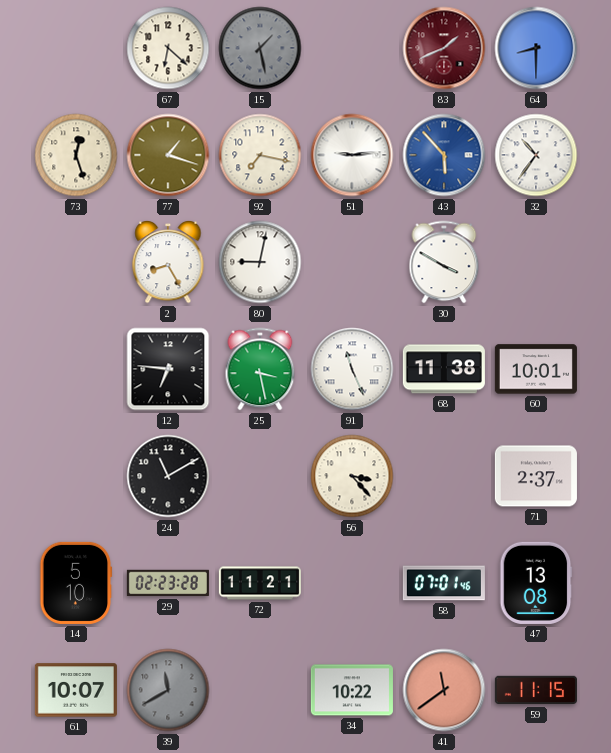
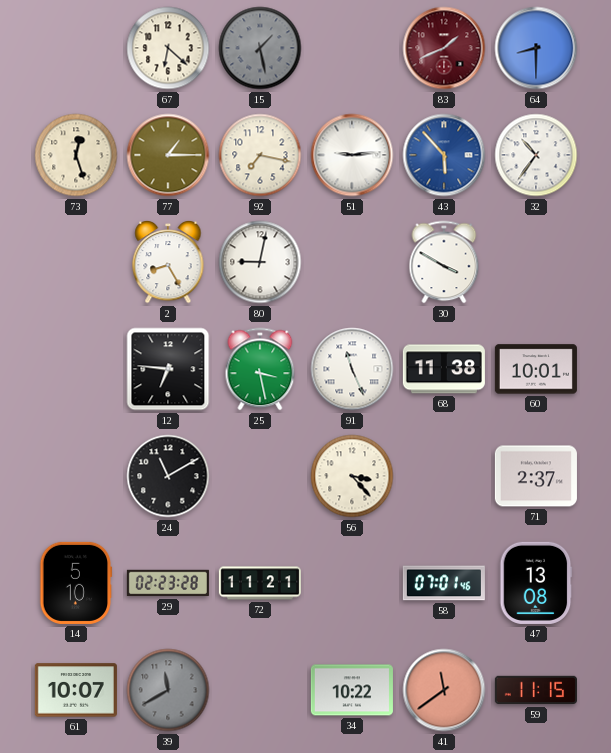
77: 1:18 -> 1:15 (168, 155)
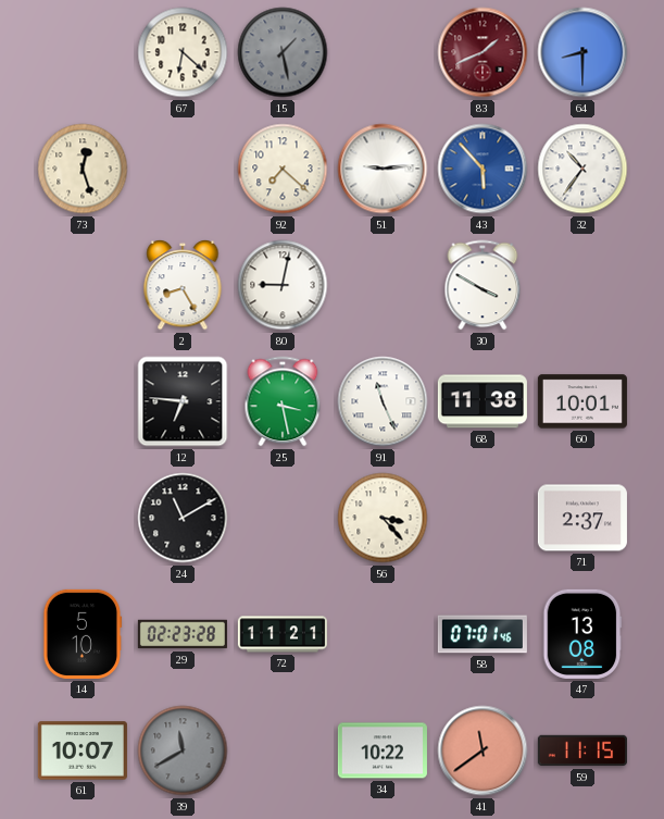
77: 1:15 -> none (168, 155)
92: 7:17 -> 7:22 (283, 169)
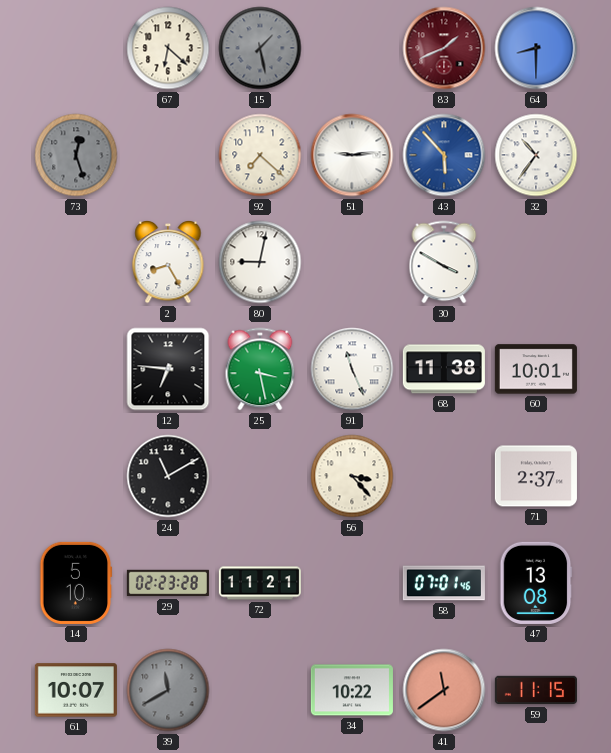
73 dial: cream -> grey (76, 155)
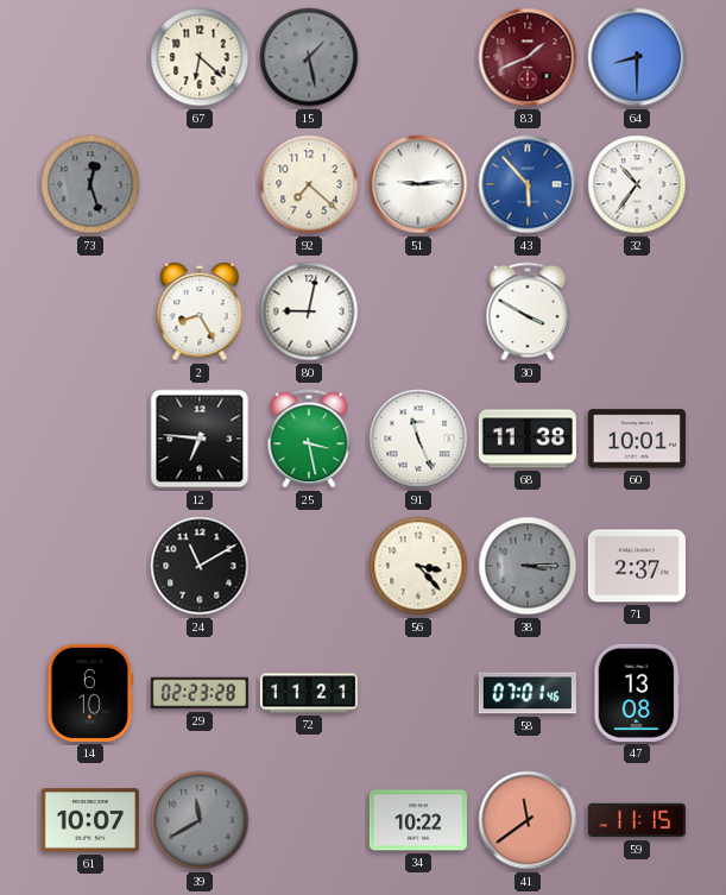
38: none -> 3:15 (528, 566)
14: 5:10 -> 6:10 (90, 693)
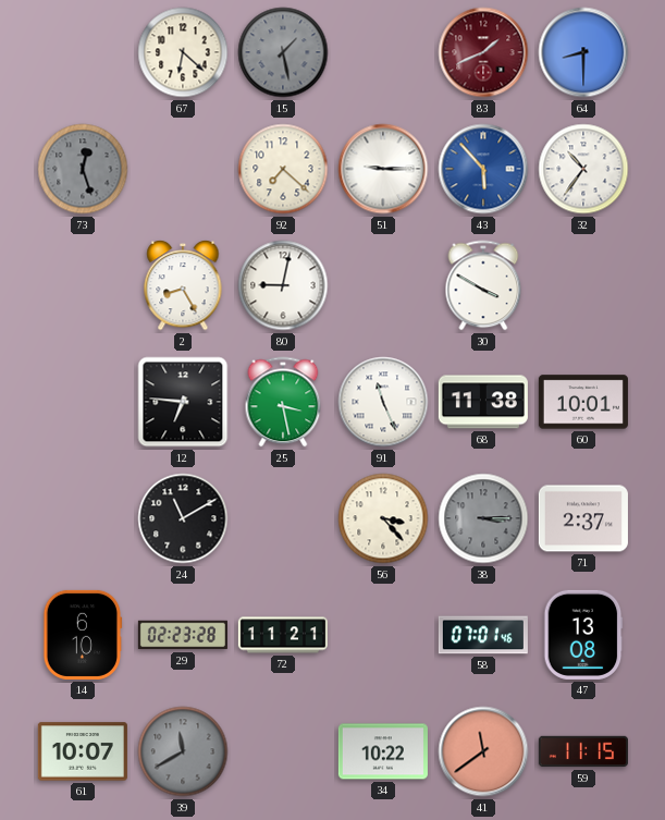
51: 9:14 -> 9:15 (383, 169)
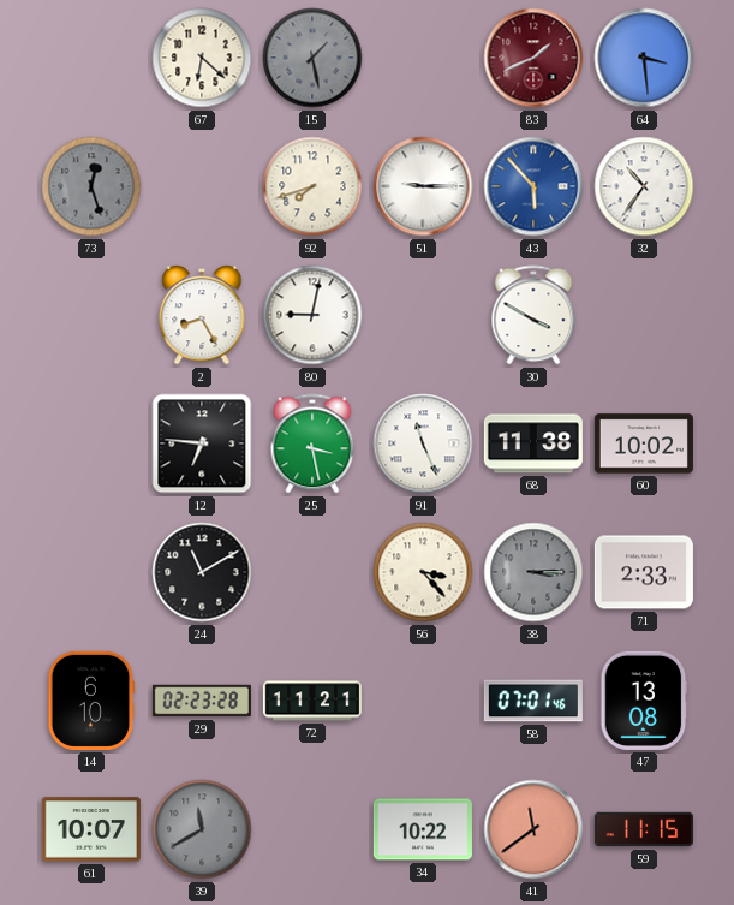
64: 8:30 -> 3:29 (644, 58)
92: 7:22 -> 7:42 (312, 186)
60: 10:01 -> 10:02 (644, 443)
71: 2:37 -> 2:33 (644, 572)
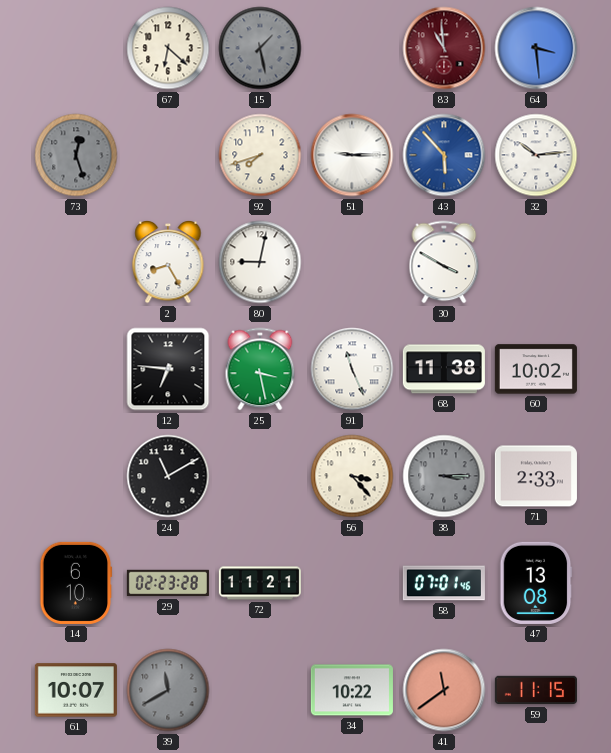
83: 1:41 -> 10:59 (444, 48)
32: 10:36 -> 10:14 (536, 155)
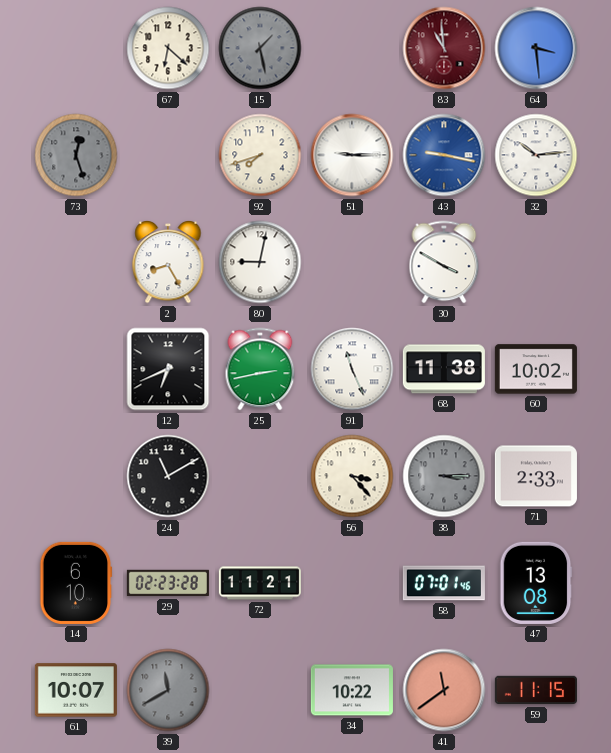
43: 5:53 -> 9:17 (444, 155)
12: 6:46 -> 6:41 (168, 369)
25: 3:28 -> 2:43 (260, 369)
